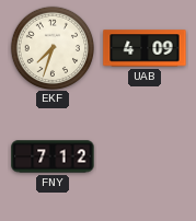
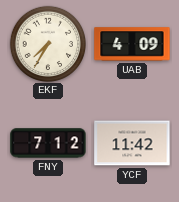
EKF: 7:33 -> 7:35 (47, 43)
YCF: none -> 11:42 (132, 143)
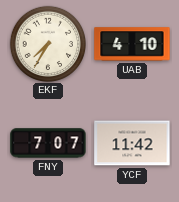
UAB: 4:09 -> 4:10 (132, 44)
FNY: 7:12 -> 7:07 (48, 143)
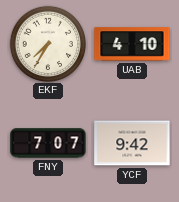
YCF: 11:42 -> 9:42 (132, 143)
